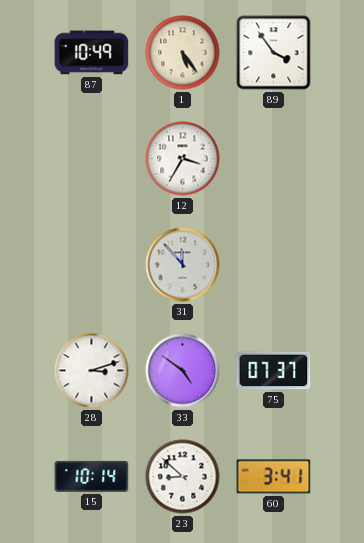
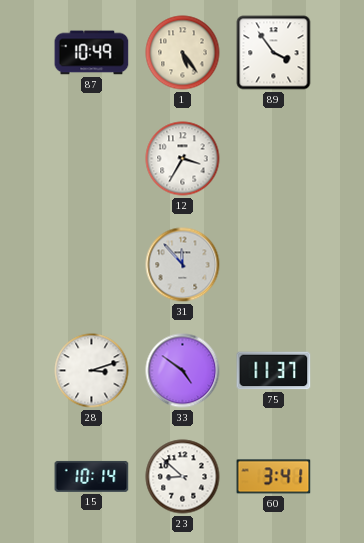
75: 07:37 -> 11:37 (274, 371)
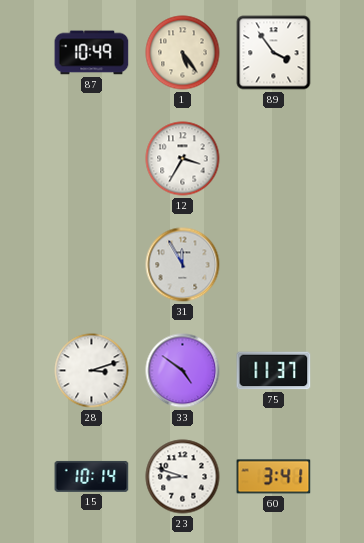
31: 11:53 -> 11:55 (183, 265)
23: 8:52 -> 8:48 (183, 477)
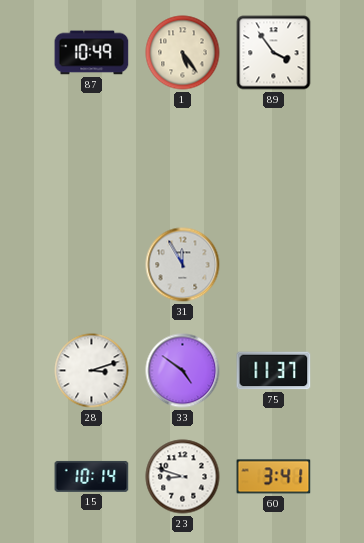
12: 3:35 -> none (183, 159)
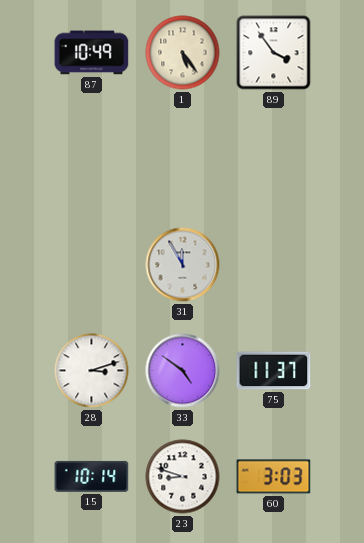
60: 3:41 -> 3:03 (274, 477)
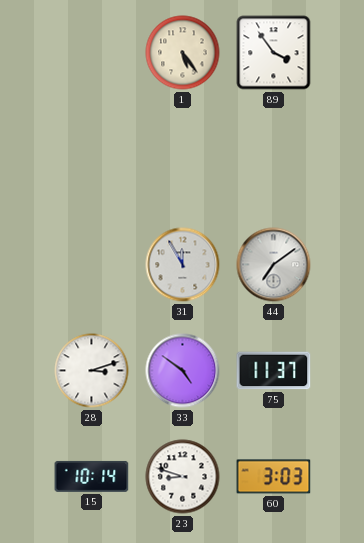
87: 10:49 -> none (92, 53)
44: none -> 7:09 (274, 265)
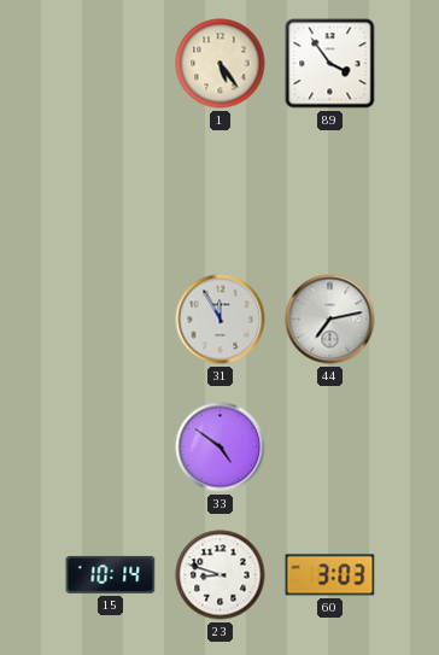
44: 7:09 -> 7:13 (330, 320)
28: 3:12 -> none (92, 371)
75: 11:37 -> none (274, 371)
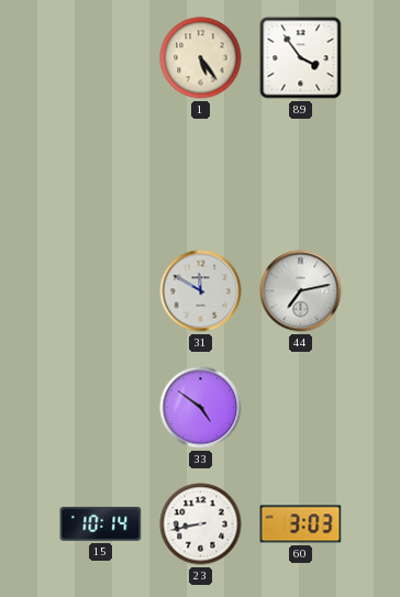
31: 11:55 -> 11:50 (201, 291)
23: 8:48 -> 8:43 (201, 524)
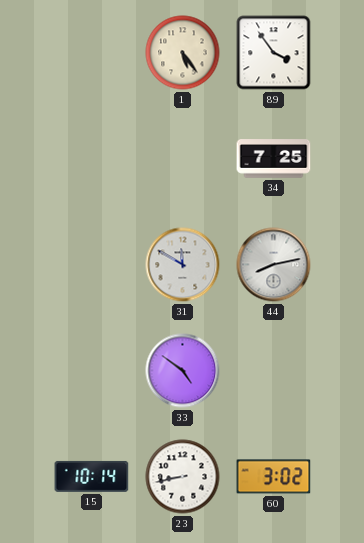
34: none -> 7:25 (274, 159)
44: 7:13 -> 8:13 (274, 265)
60: 3:03 -> 3:02 (274, 477)
